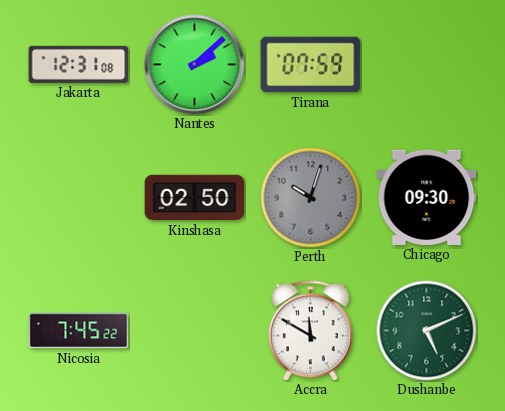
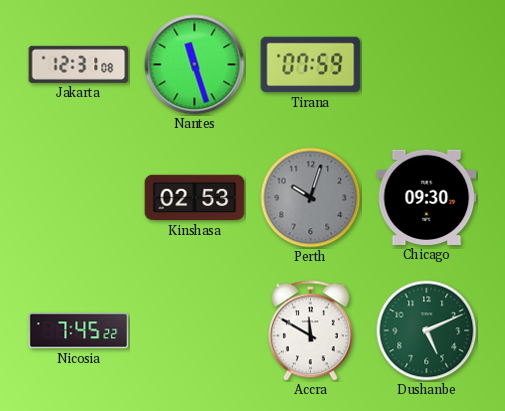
Nantes: 2:08 -> 11:27 (195, 65)
Kinshasa: 02:50 -> 02:53 (195, 198)
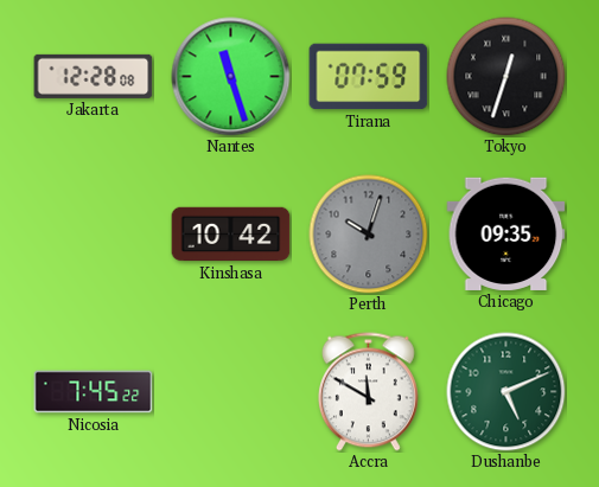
Jakarta: 12:31 -> 12:28 (94, 76)
Tokyo: none -> 12:33 (506, 77)
Kinshasa: 02:53 -> 10:42 (231, 235)
Chicago: 09:30 -> 09:35 (506, 233)
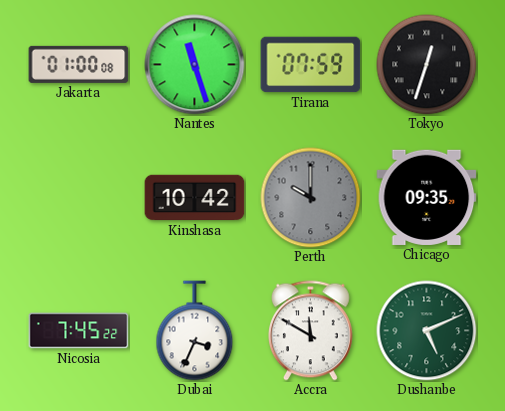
Jakarta: 12:28 -> 01:00 (79, 64)
Perth: 10:03 -> 10:00 (311, 198)
Dubai: none -> 3:34 (195, 331)
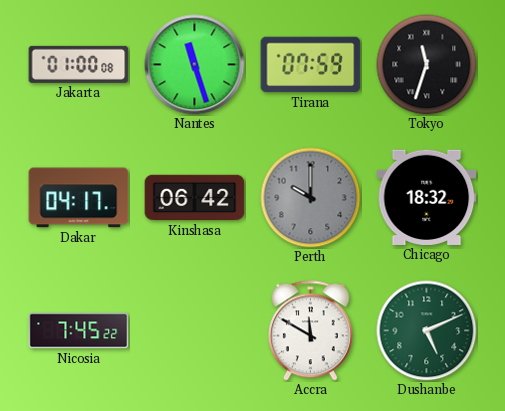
Tokyo: 12:33 -> 11:33 (427, 65)
Dakar: none -> 04:17 (79, 198)
Kinshasa: 10:42 -> 06:42 (195, 198)
Chicago: 09:35 -> 18:32 (427, 197)
Dubai: 3:34 -> none (195, 331)
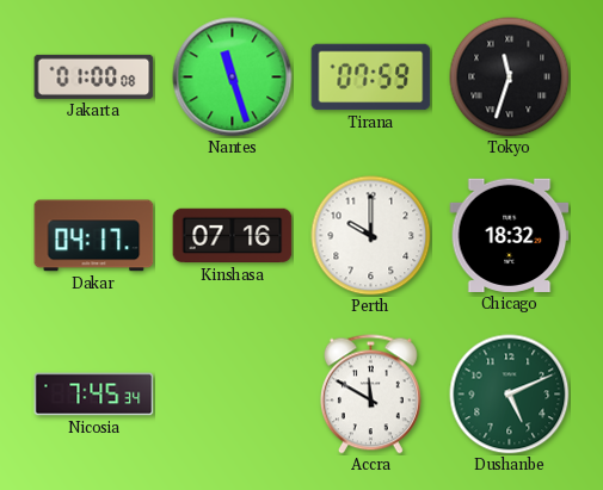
Kinshasa: 06:42 -> 07:16 (233, 236)
Perth dial: grey -> white (371, 236)
Nicosia: 7:45:22 -> 7:45:34 (94, 395)
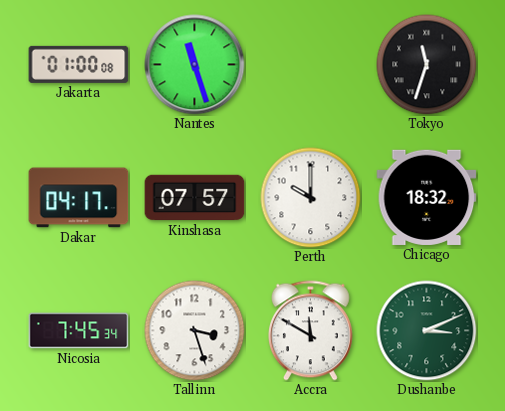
Tirana: 07:59 -> none (371, 77)
Kinshasa: 07:16 -> 07:57 (195, 198)
Tallinn: none -> 3:27 (195, 331)
Dushanbe: 5:11 -> 3:11 (427, 331)
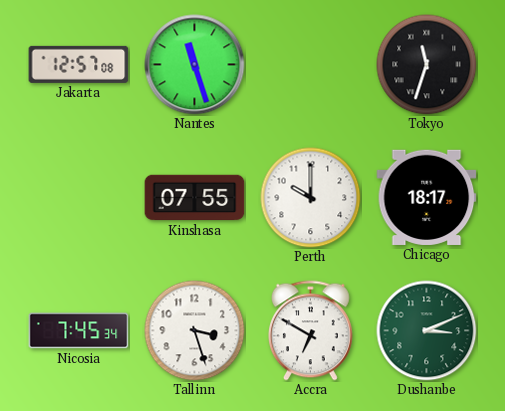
Jakarta: 01:00 -> 12:57 (79, 64)
Dakar: 04:17 -> none (79, 198)
Kinshasa: 07:57 -> 07:55 (195, 198)
Chicago: 18:32 -> 18:17 (427, 197)
Accra: 11:50 -> 6:50 (310, 331)
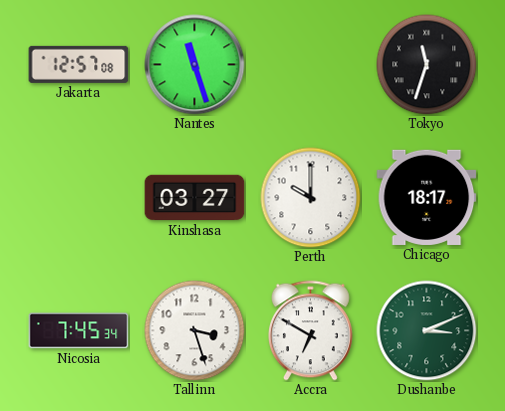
Kinshasa: 07:55 -> 03:27 (195, 198)
